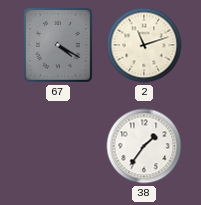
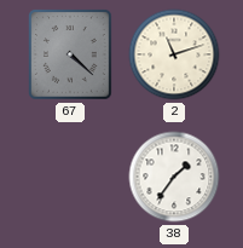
67: 4:20 -> 4:22 (71, 56)
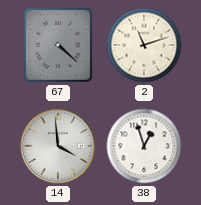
14: none -> 3:59 (58, 146)
38: 1:36 -> 12:57 (144, 146)
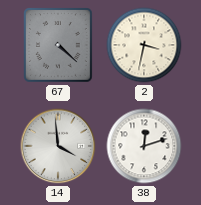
2: 11:12 -> 3:32 (144, 45)
38: 12:57 -> 12:12 (144, 146)
